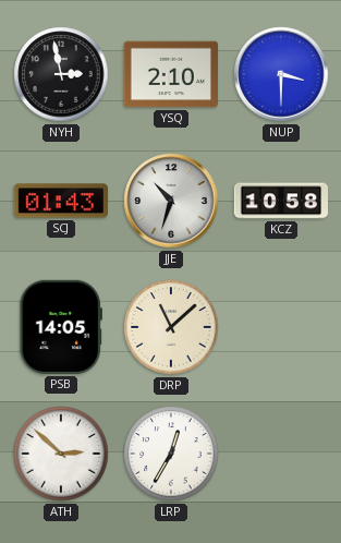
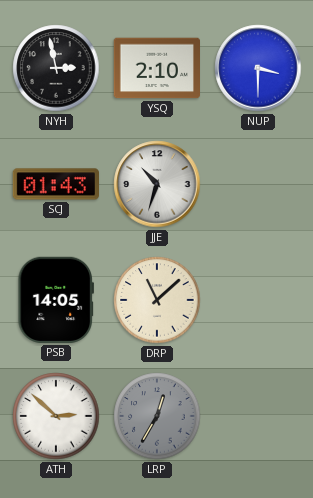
KCZ: 10:58 -> none (281, 201)
LRP dial: white -> grey (157, 416)
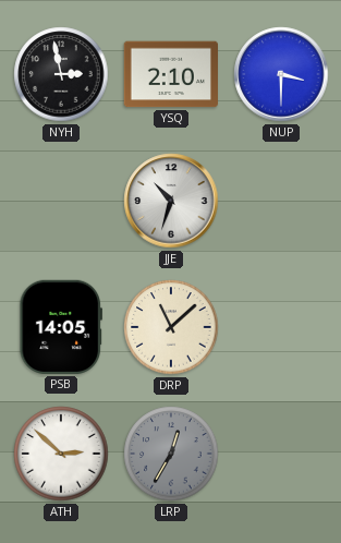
SCJ: 01:43 -> none (55, 184)
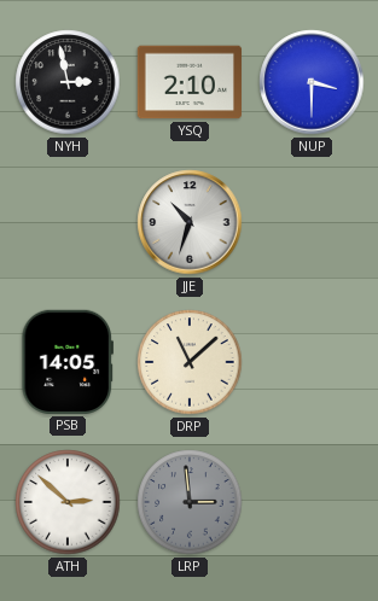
LRP: 12:35 -> 2:59 (190, 502)
